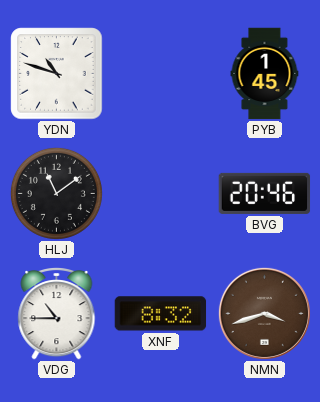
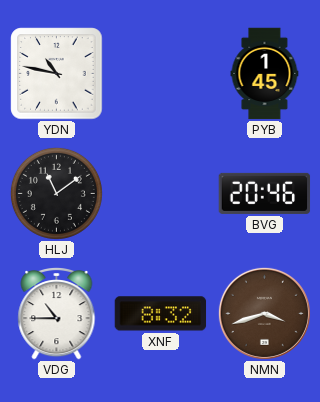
YDN: 10:48 -> 10:47 (57, 74)
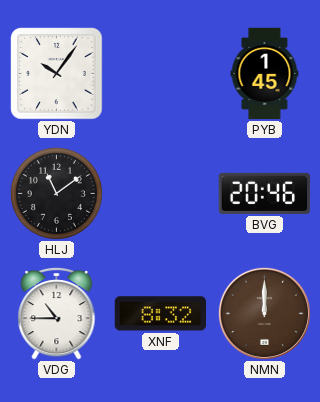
YDN: 10:47 -> 10:06 (57, 74)
NMN: 3:42 -> 12:00 (264, 313)
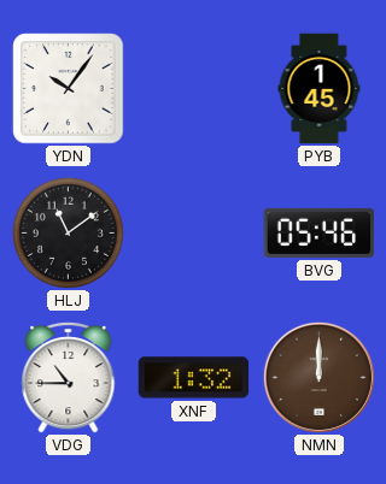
BVG: 20:46 -> 05:46 (320, 232)
XNF: 8:32 -> 1:32 (194, 378)
